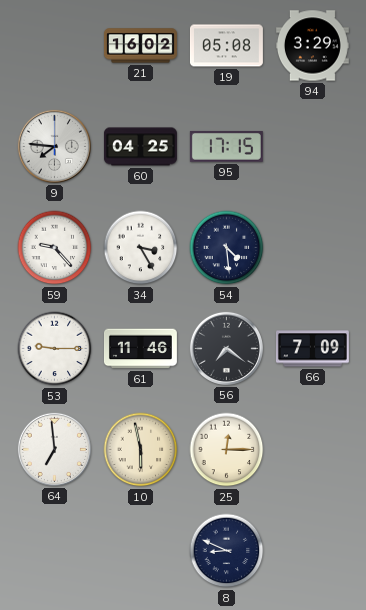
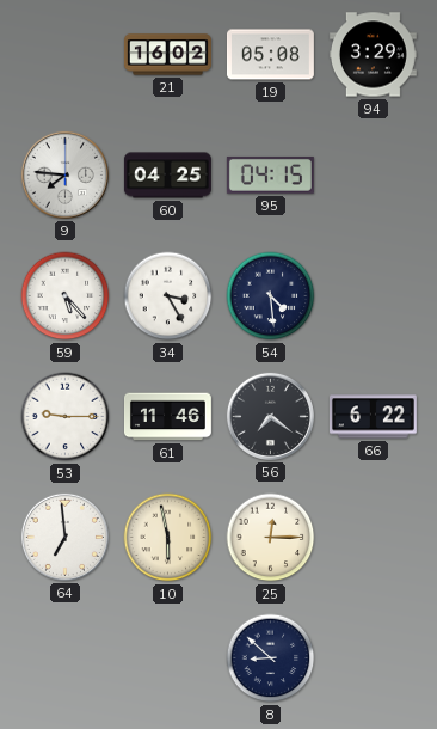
95: 17:15 -> 04:15 (270, 176)
59: 9:23 -> 5:23 (66, 296)
66: 7:09 -> 6:22 (373, 417)
8: 8:49 -> 8:52 (271, 658)
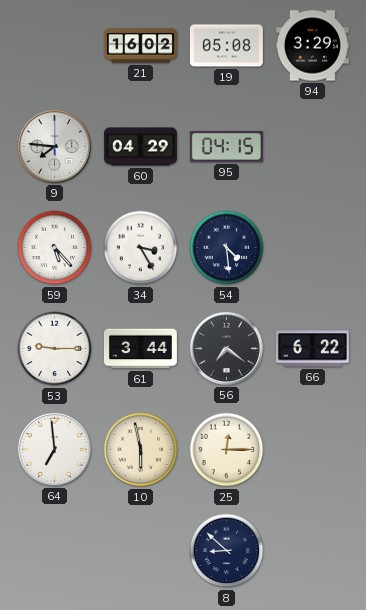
60: 04:25 -> 04:29 (140, 147)
61: 11:46 -> 3:44 (140, 349)
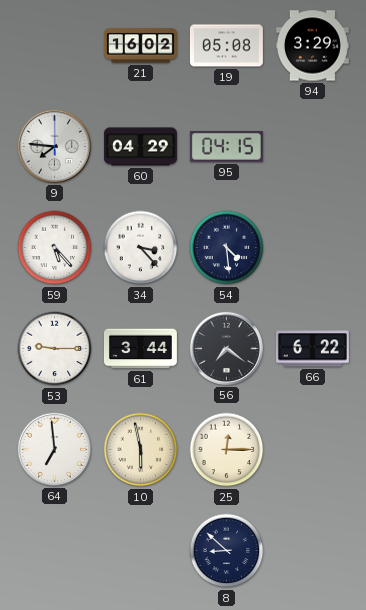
34: 3:25 -> 3:23 (141, 248)
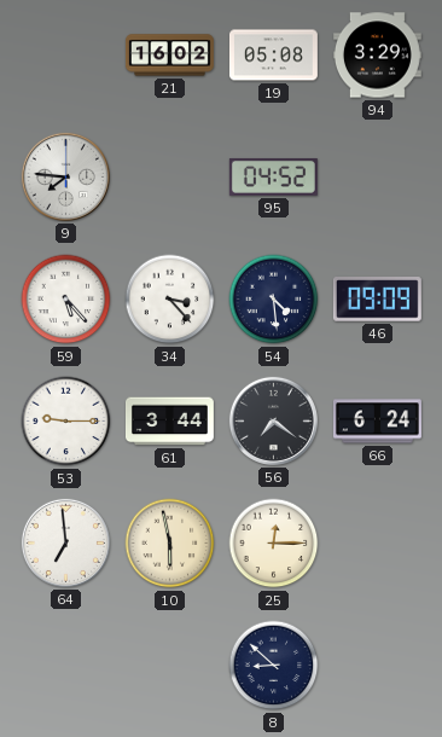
60: 04:29 -> none (140, 147)
95: 04:15 -> 04:52 (273, 178)
46: none -> 09:09 (377, 300)
66: 6:22 -> 6:24 (377, 422)
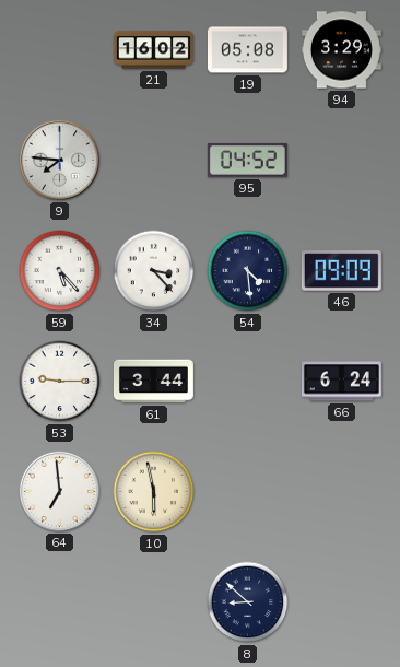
56: 7:21 -> none (273, 420)
25: 12:15 -> none (274, 544)
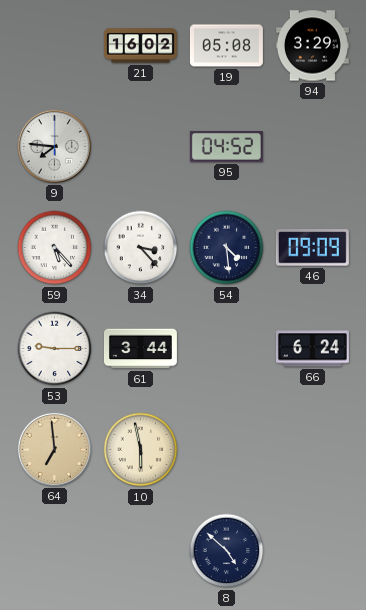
64 dial: white -> champagne (54, 449)
8: 8:52 -> 4:52 (227, 551)
